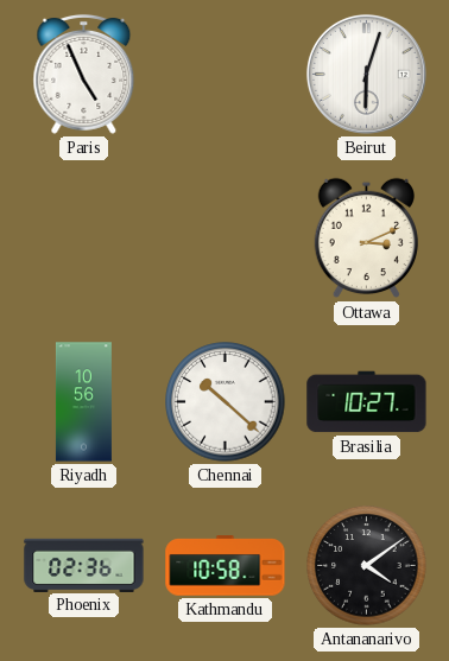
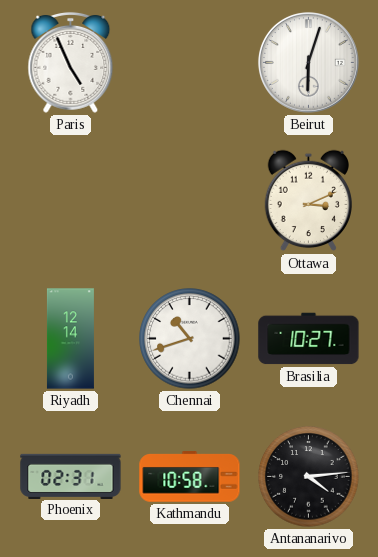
Riyadh: 10:56 -> 12:14 (70, 339)
Chennai: 10:22 -> 10:42 (190, 339)
Phoenix: 02:36 -> 02:31 (71, 476)
Antananarivo: 4:09 -> 4:14 (309, 477)
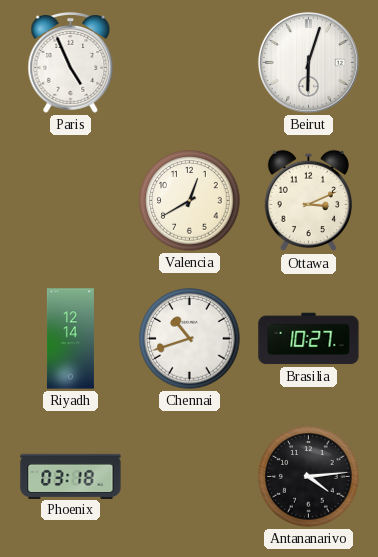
Valencia: none -> 12:40 (190, 201)
Phoenix: 02:31 -> 03:18 (71, 476)
Kathmandu: 10:58 -> none (190, 477)
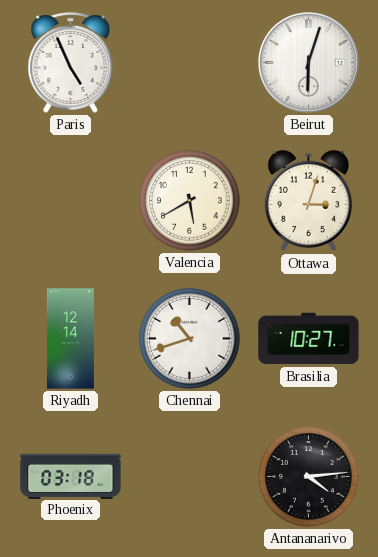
Valencia: 12:40 -> 5:40 (190, 201)
Ottawa: 3:11 -> 3:03 (308, 201)
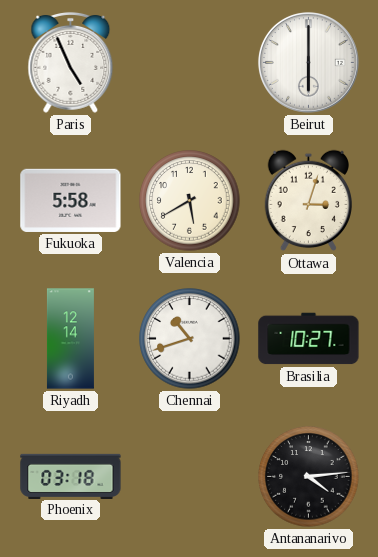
Beirut: 6:03 -> 6:00 (308, 62)
Fukuoka: none -> 5:58 (71, 200)
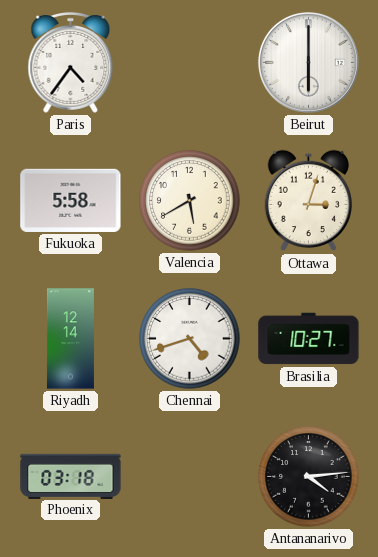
Paris: 4:56 -> 4:36 (71, 62)
Chennai: 10:42 -> 4:42 (190, 339)
